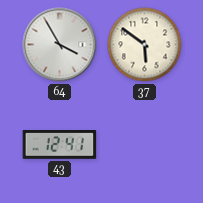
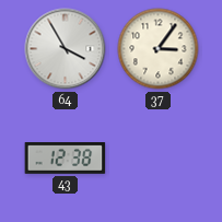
37: 5:51 -> 3:06 (159, 49)
43: 12:41 -> 12:38 (66, 159)
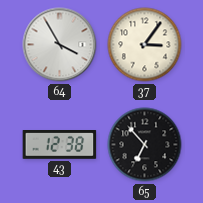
65: none -> 6:53 (145, 145)
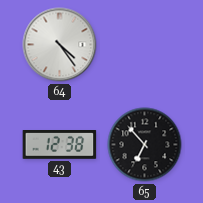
64: 3:55 -> 4:24 (60, 45)
37: 3:06 -> none (145, 45)
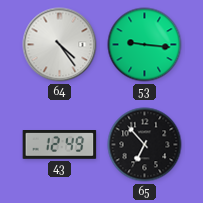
53: none -> 9:16 (145, 45)
43: 12:38 -> 12:49 (60, 145)
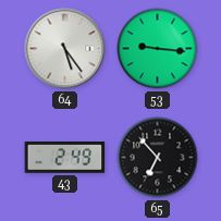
64: 4:24 -> 5:24 (65, 49)
43: 12:49 -> 2:49 (65, 158)
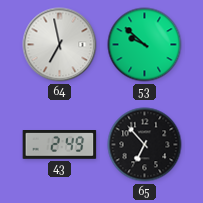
64: 5:24 -> 6:58 (60, 45)
53: 9:16 -> 9:52 (145, 45)
